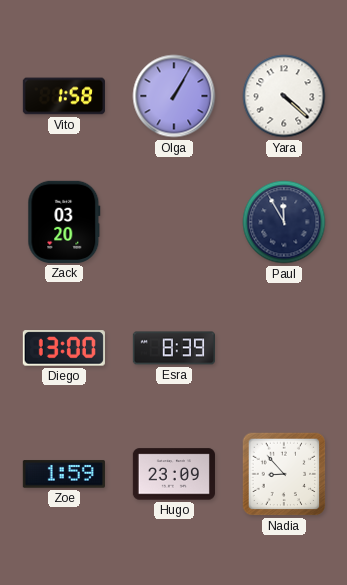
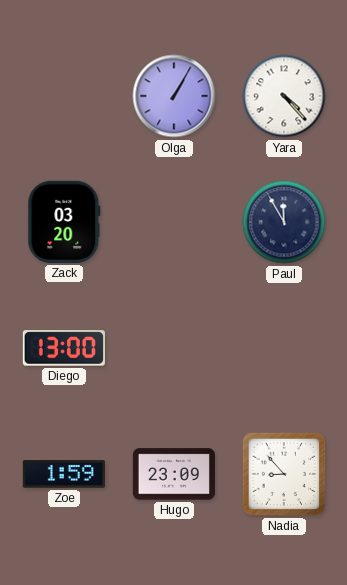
Vito: 1:58 -> none (63, 96)
Yara: 4:22 -> 4:23 (284, 96)
Esra: 8:39 -> none (173, 348)
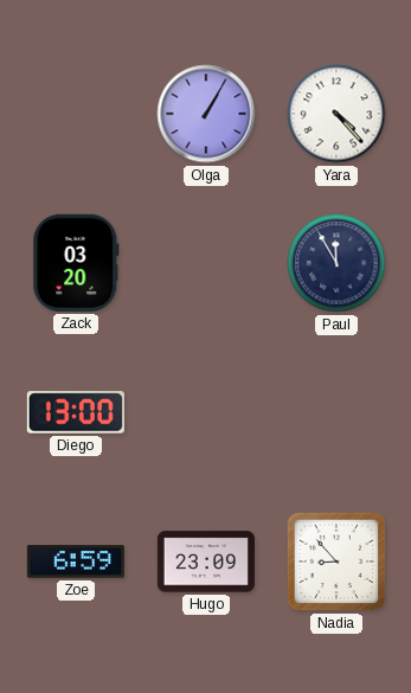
Zoe: 1:59 -> 6:59 (76, 562)
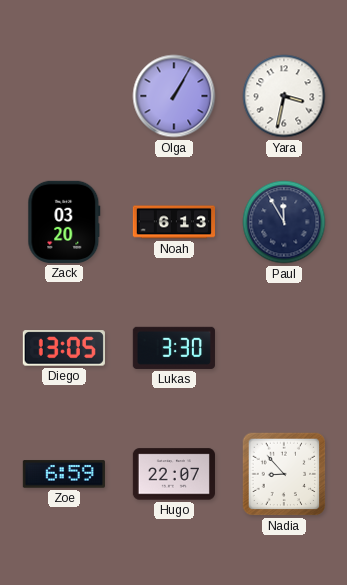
Yara: 4:23 -> 3:32 (284, 96)
Noah: none -> 6:13 (173, 222)
Diego: 13:00 -> 13:05 (64, 348)
Lukas: none -> 3:30 (174, 348)
Hugo: 23:09 -> 22:07 (173, 474)
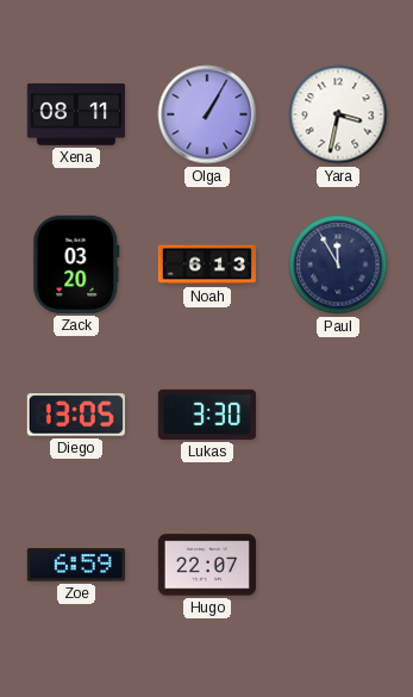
Xena: none -> 08:11 (76, 114)
Nadia: 8:53 -> none (284, 474)
